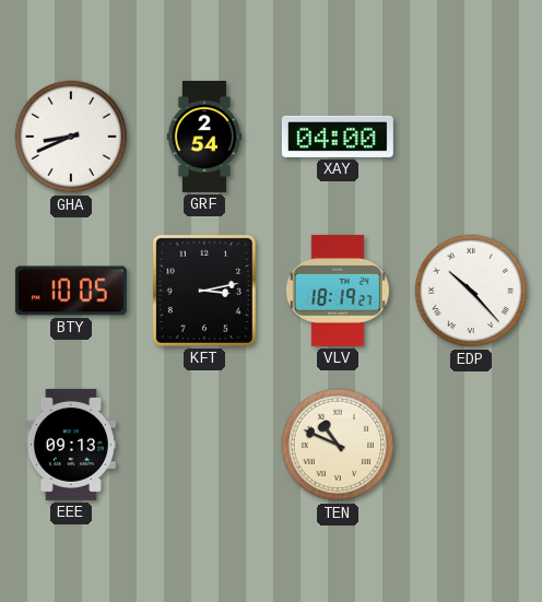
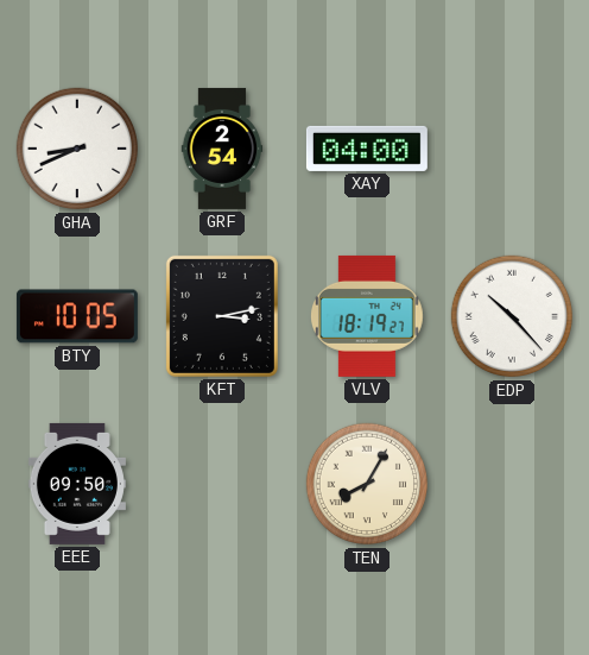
EEE: 09:13 -> 09:50 (77, 484)
TEN: 10:49 -> 8:05 (367, 484)
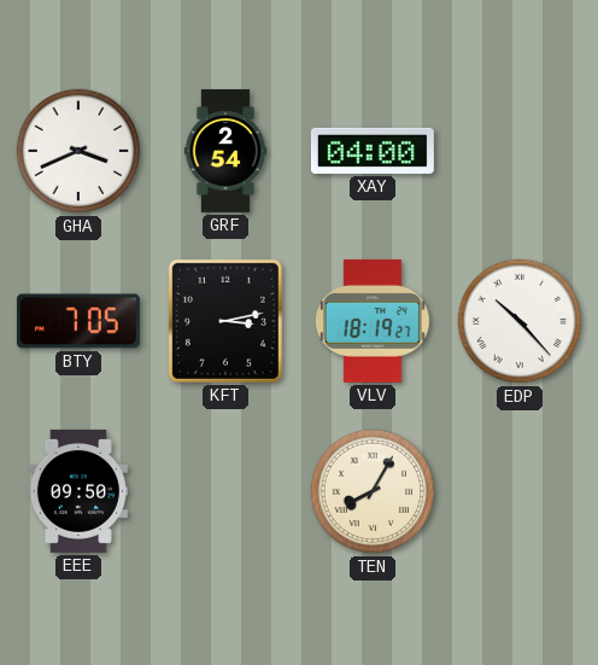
GHA: 8:41 -> 3:41 (78, 151)
BTY: 10:05 -> 7:05 (78, 321)
